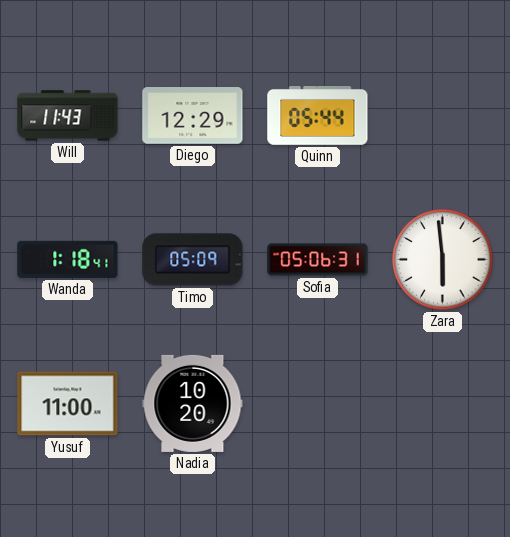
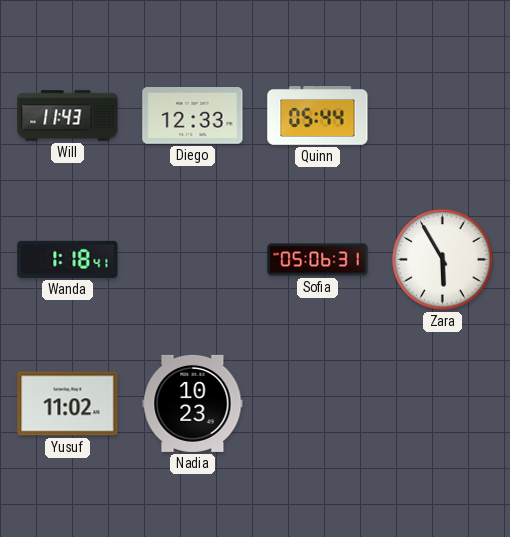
Diego: 12:29 -> 12:33 (193, 116)
Timo: 05:09 -> none (193, 260)
Zara: 5:59 -> 5:55 (443, 260)
Yusuf: 11:00 -> 11:02 (68, 404)
Nadia: 10:20 -> 10:23 (193, 403)
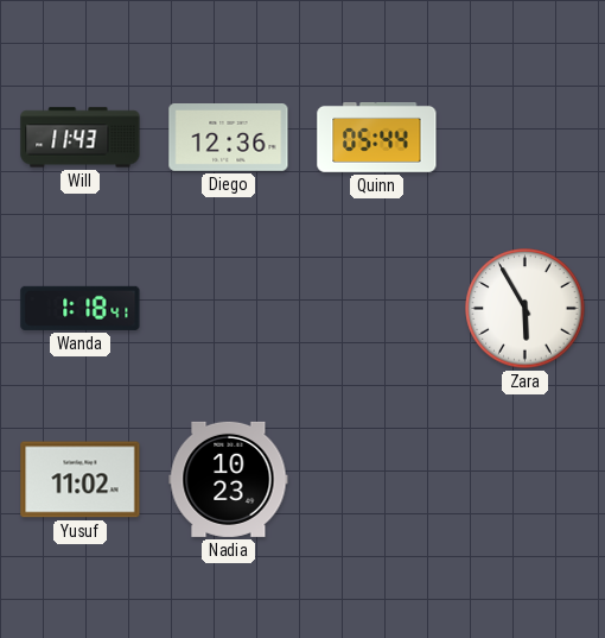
Diego: 12:33 -> 12:36 (229, 138)
Sofia: 05:06 -> none (318, 260)
